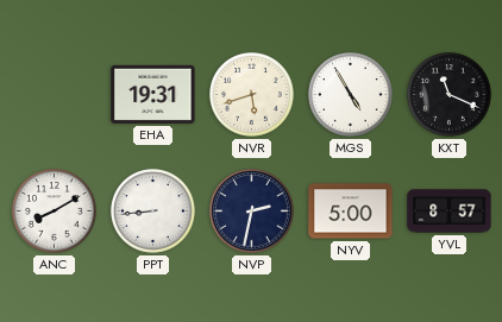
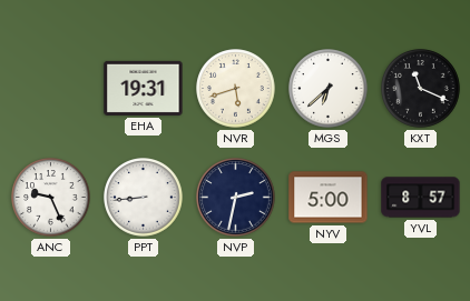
MGS: 4:55 -> 6:38 (329, 89)
ANC: 8:10 -> 9:26 (51, 198)
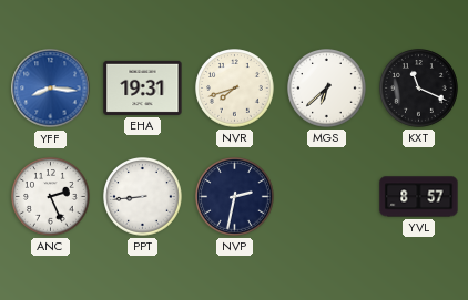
YFF: none -> 8:16 (51, 89)
NVR: 5:42 -> 7:42 (235, 89)
ANC: 9:26 -> 2:26 (51, 197)
NYV: 5:00 -> none (329, 198)
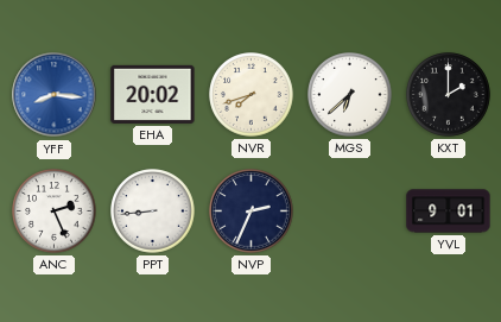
EHA: 19:31 -> 20:02 (153, 94)
KXT: 11:19 -> 2:00 (449, 95)
NVP: 2:32 -> 2:34 (252, 211)
YVL: 8:57 -> 9:01 (449, 211)
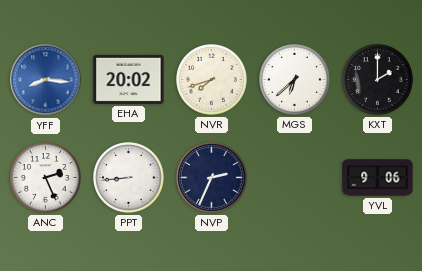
YVL: 9:01 -> 9:06 (378, 178)
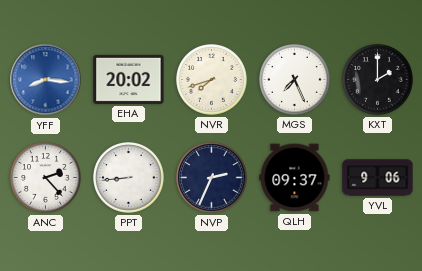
MGS: 6:38 -> 7:26 (295, 80)
ANC: 2:26 -> 2:23 (46, 178)
QLH: none -> 09:37 (295, 178)
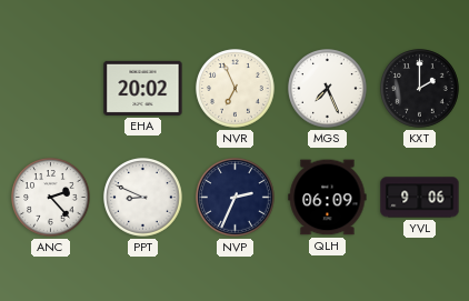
YFF: 8:16 -> none (46, 80)
NVR: 7:42 -> 6:56 (236, 89)
PPT: 8:44 -> 8:49 (143, 198)
QLH: 09:37 -> 06:09 (328, 198)
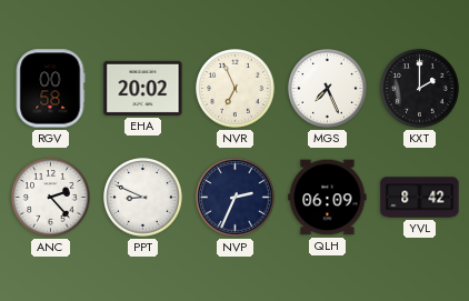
RGV: none -> 00:58 (50, 89)
YVL: 9:06 -> 8:42 (420, 198)
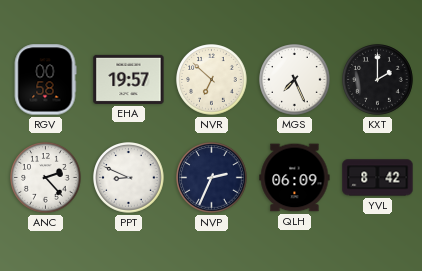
EHA: 20:02 -> 19:57 (129, 79)
NVR: 6:56 -> 6:52 (212, 80)
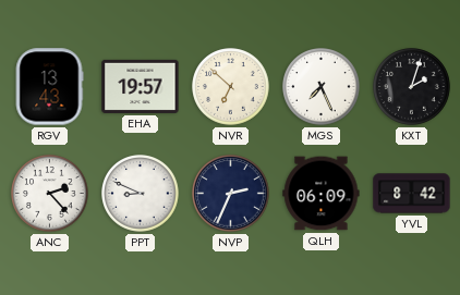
RGV: 00:58 -> 13:43 (49, 87)
KXT: 2:00 -> 2:03 (412, 87)
